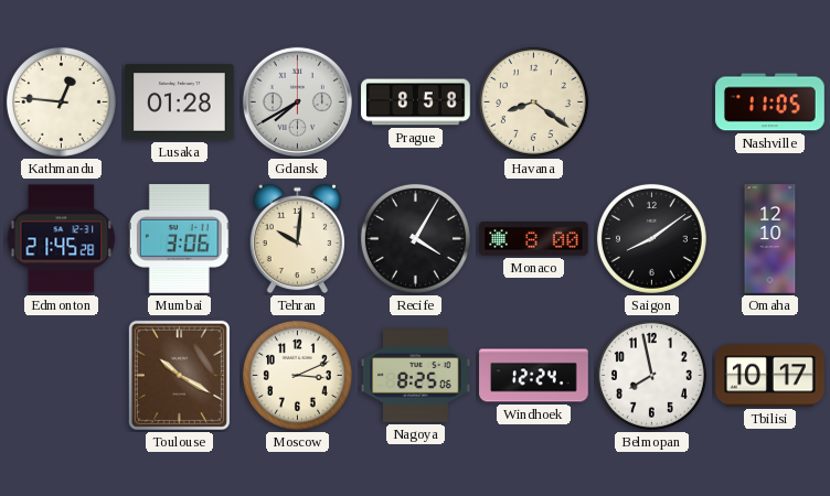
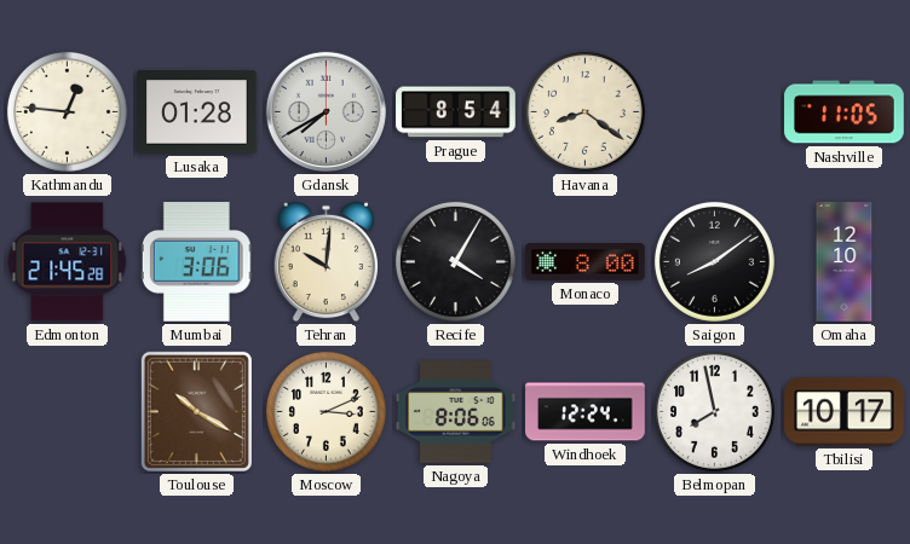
Prague: 8:58 -> 8:54 (456, 112)
Nagoya: 8:25 -> 8:06 (456, 412)
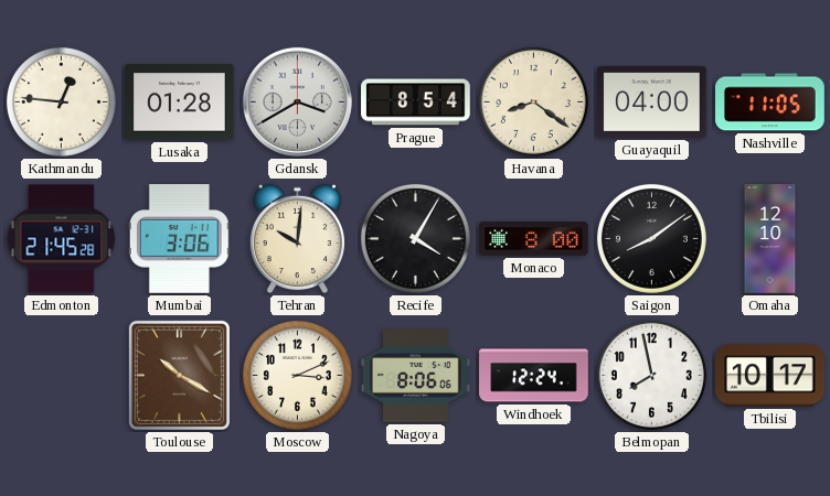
Gdansk: 7:40 -> 3:40 (297, 101)
Guayaquil: none -> 04:00 (652, 101)
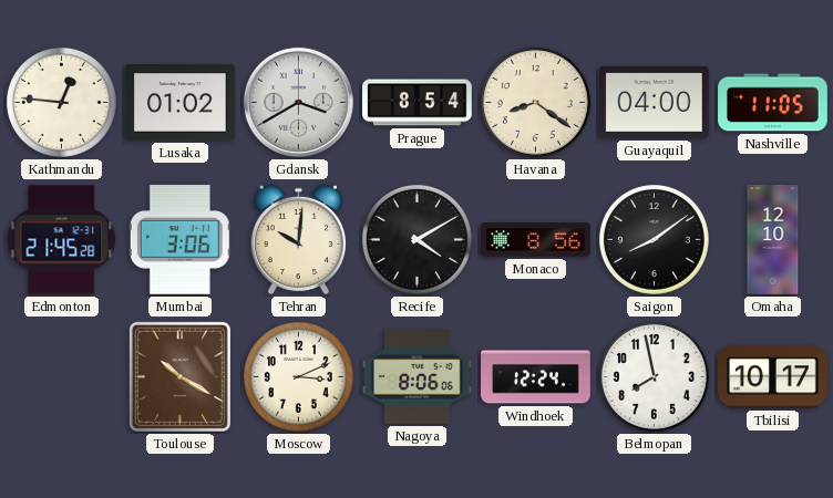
Lusaka: 01:28 -> 01:02 (181, 103)
Recife: 4:05 -> 4:10 (416, 239)
Monaco: 8:00 -> 8:56 (536, 240)
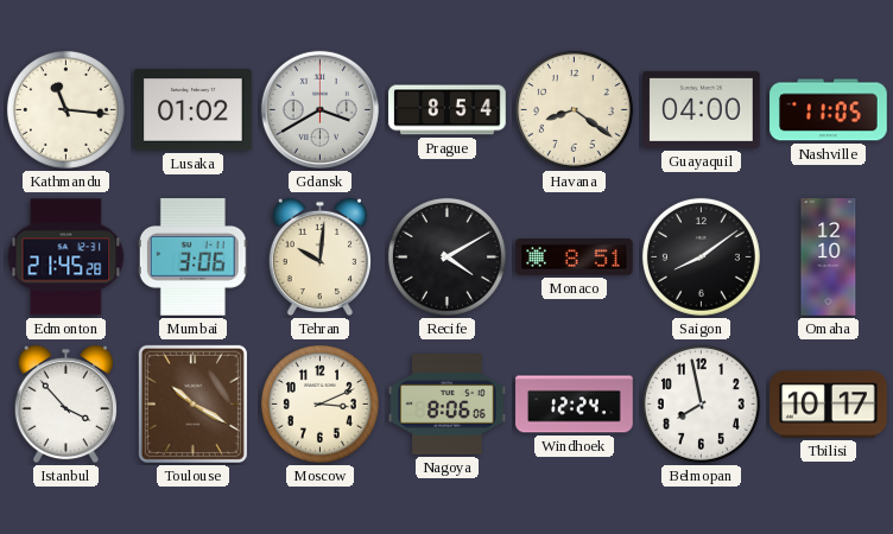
Kathmandu: 12:46 -> 11:16 (65, 109)
Monaco: 8:56 -> 8:51 (575, 258)
Istanbul: none -> 3:53 (65, 405)
